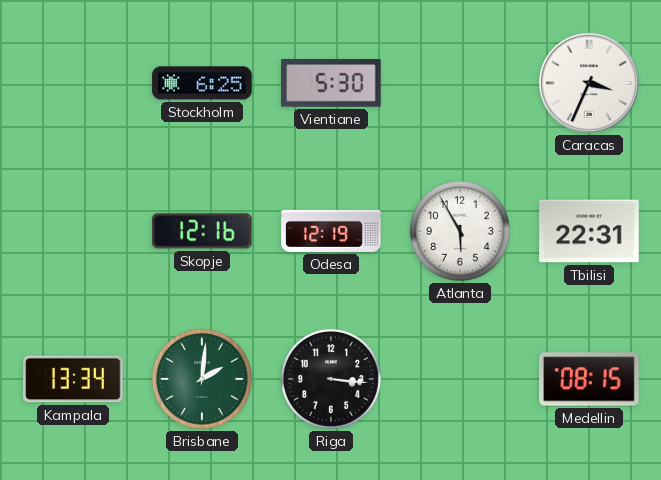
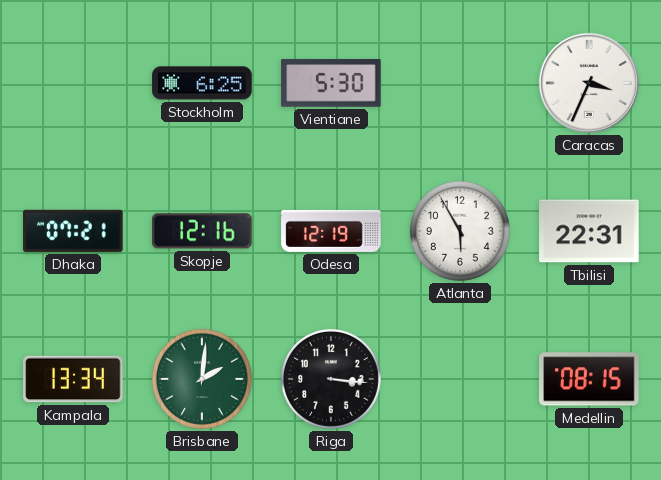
Dhaka: none -> 07:21 (73, 231)
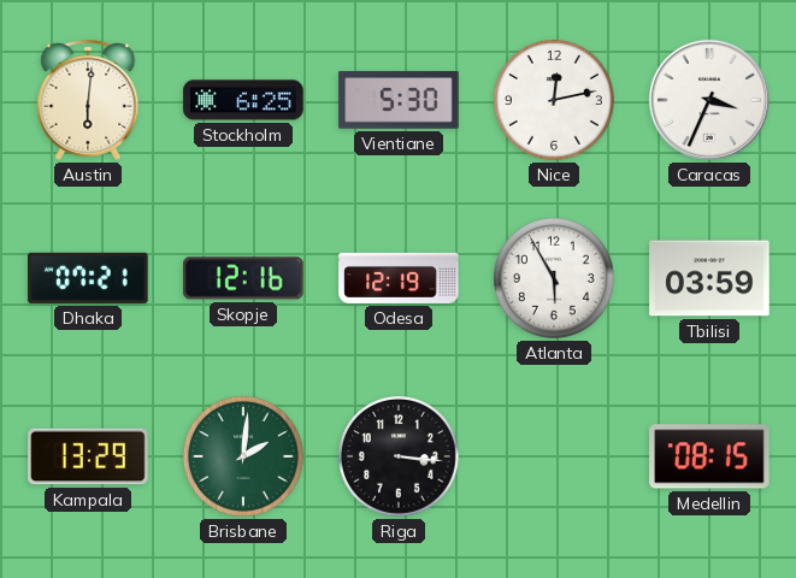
Austin: none -> 6:01 (88, 100)
Nice: none -> 12:13 (554, 100)
Tbilisi: 22:31 -> 03:59 (709, 278)
Kampala: 13:34 -> 13:29 (88, 456)
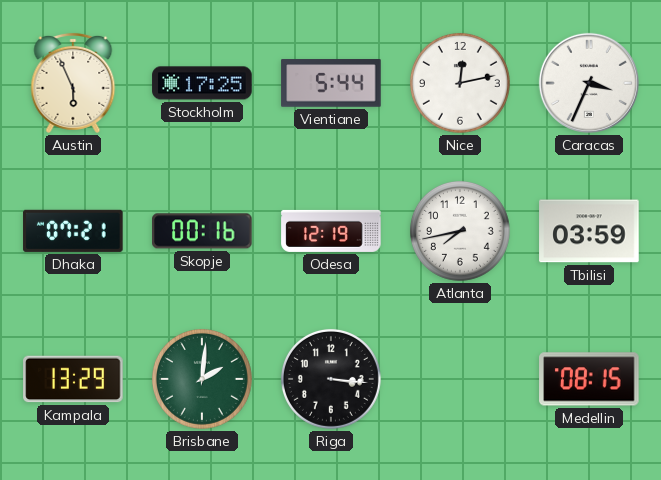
Austin: 6:01 -> 5:56 (73, 83)
Stockholm: 6:25 -> 17:25 (202, 83)
Vientiane: 5:30 -> 5:44 (331, 83)
Skopje: 12:16 -> 00:16 (202, 231)
Atlanta: 5:55 -> 7:43 (460, 231)
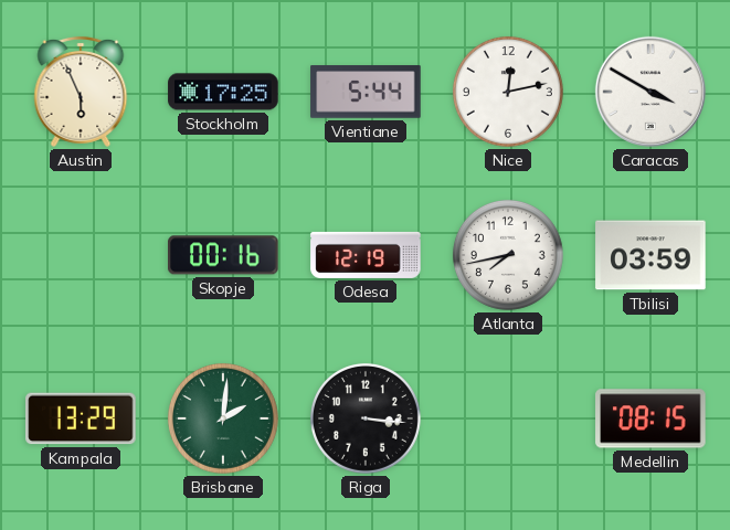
Caracas: 3:34 -> 3:50 (650, 92)
Dhaka: 07:21 -> none (73, 231)
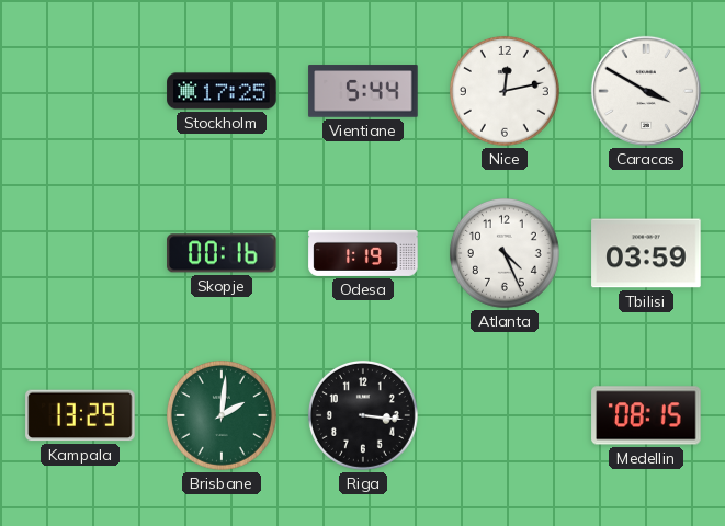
Austin: 5:56 -> none (81, 92)
Odesa: 12:19 -> 1:19 (363, 253)
Atlanta: 7:43 -> 4:26 (505, 253)
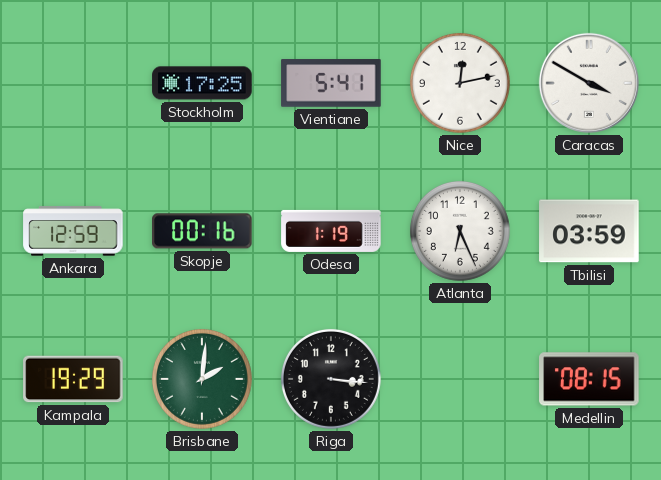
Vientiane: 5:44 -> 5:41 (331, 83)
Ankara: none -> 12:59 (73, 231)
Atlanta: 4:26 -> 6:26 (460, 231)
Kampala: 13:29 -> 19:29 (73, 379)
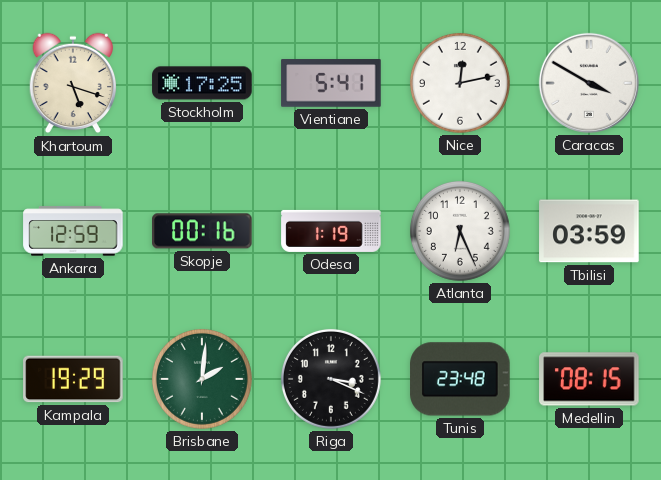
Khartoum: none -> 5:18 (73, 83)
Riga: 3:16 -> 3:19 (331, 379)
Tunis: none -> 23:48 (460, 379)
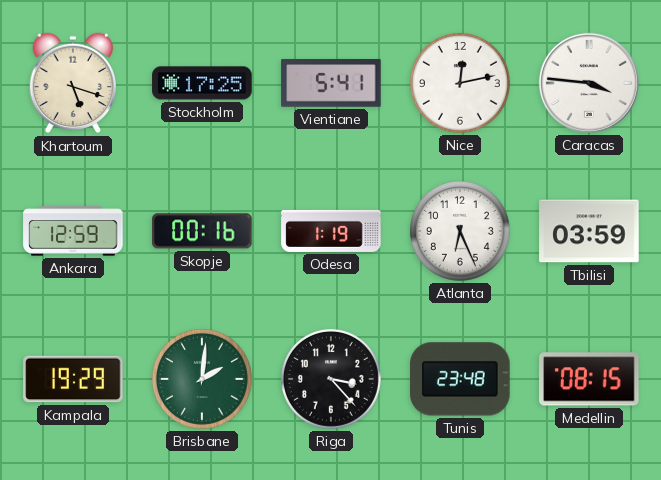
Caracas: 3:50 -> 3:46 (589, 83)
Riga: 3:19 -> 3:23 (331, 379)
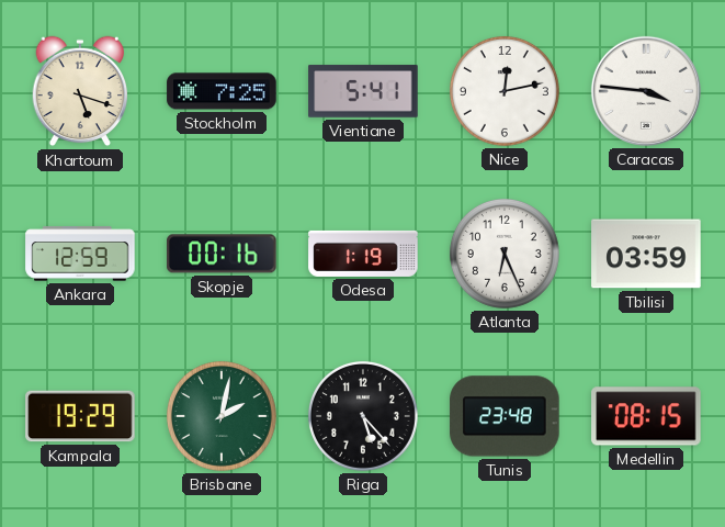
Stockholm: 17:25 -> 7:25 (222, 91)
Brisbane: 2:01 -> 2:02 (222, 416)
Riga: 3:23 -> 5:23 (363, 416)
